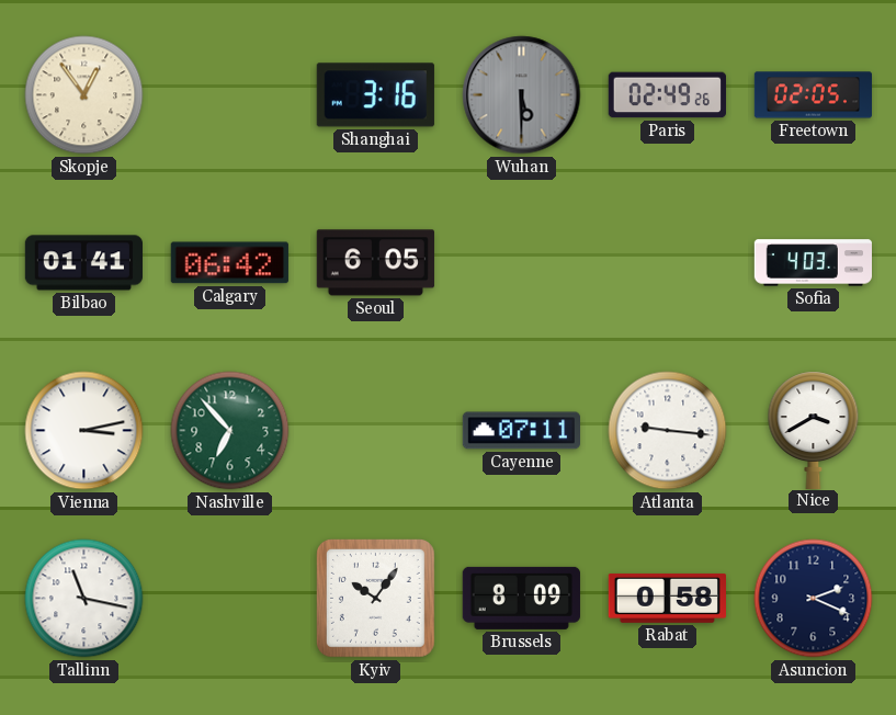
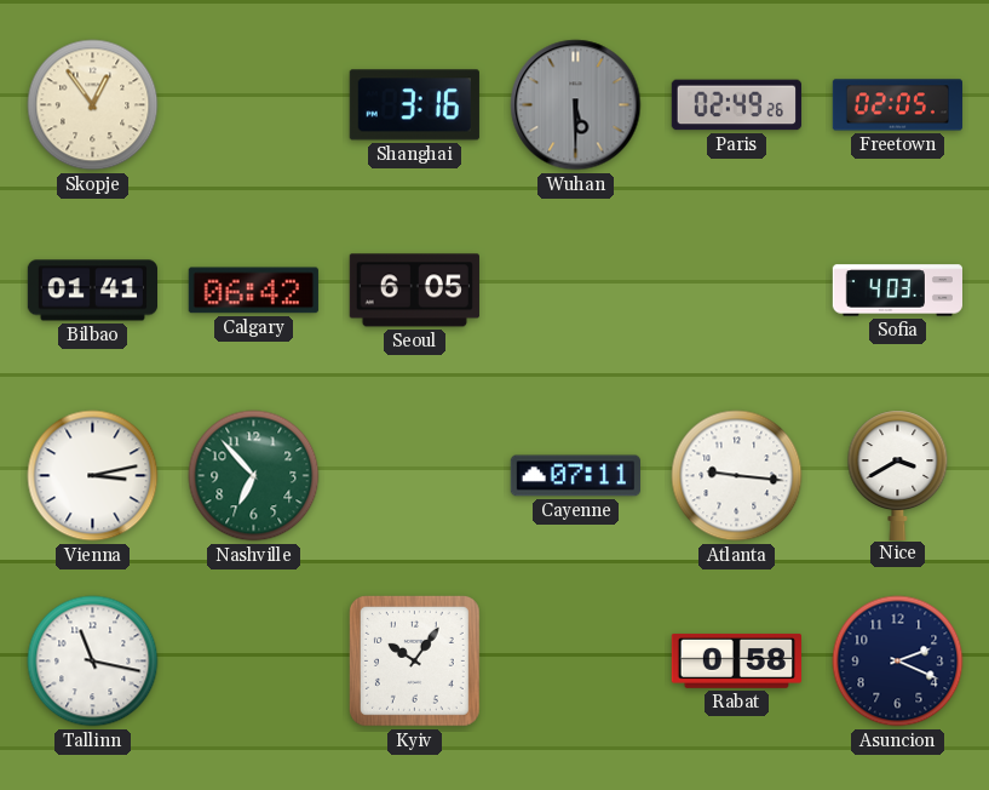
Brussels: 8:09 -> none (521, 598)
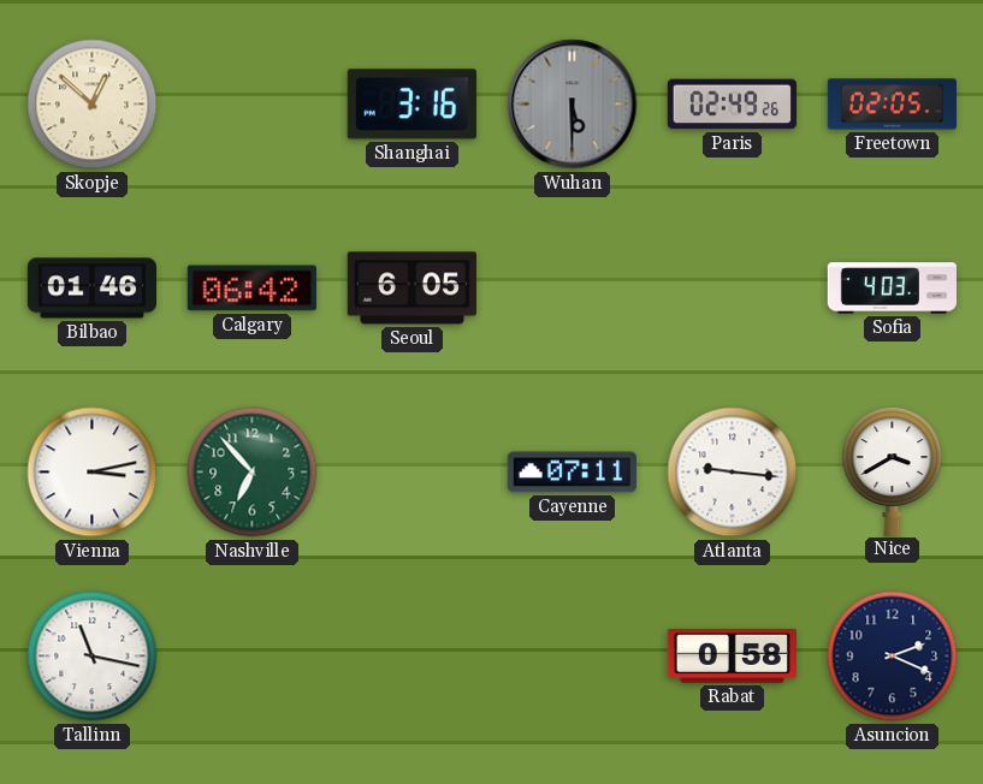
Skopje: 12:54 -> 12:52 (93, 105)
Bilbao: 01:41 -> 01:46 (91, 289)
Kyiv: 10:06 -> none (414, 660)
